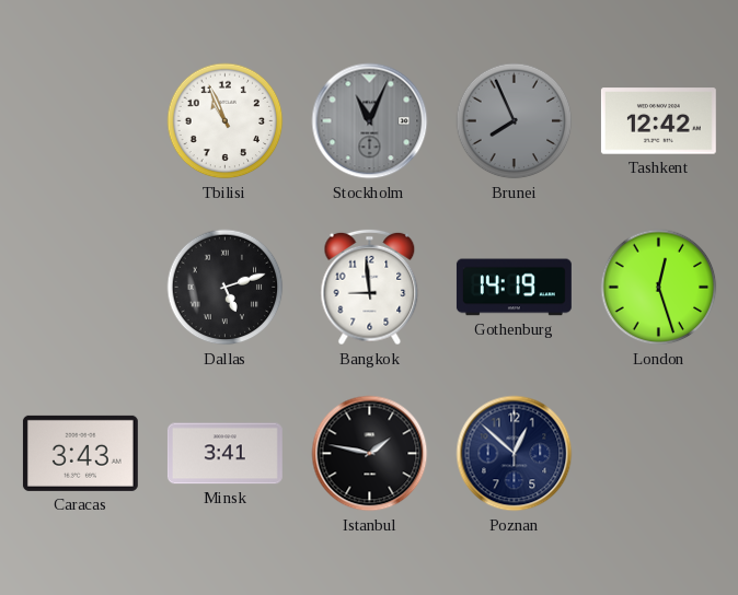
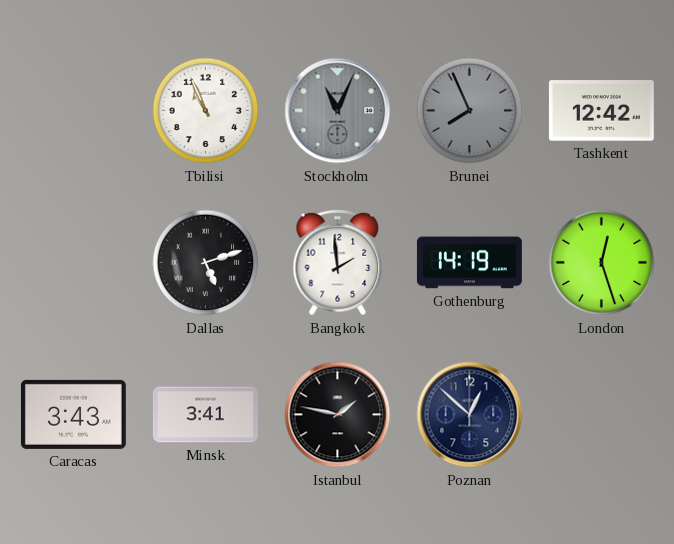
Bangkok: 8:59 -> 1:59 (338, 263)
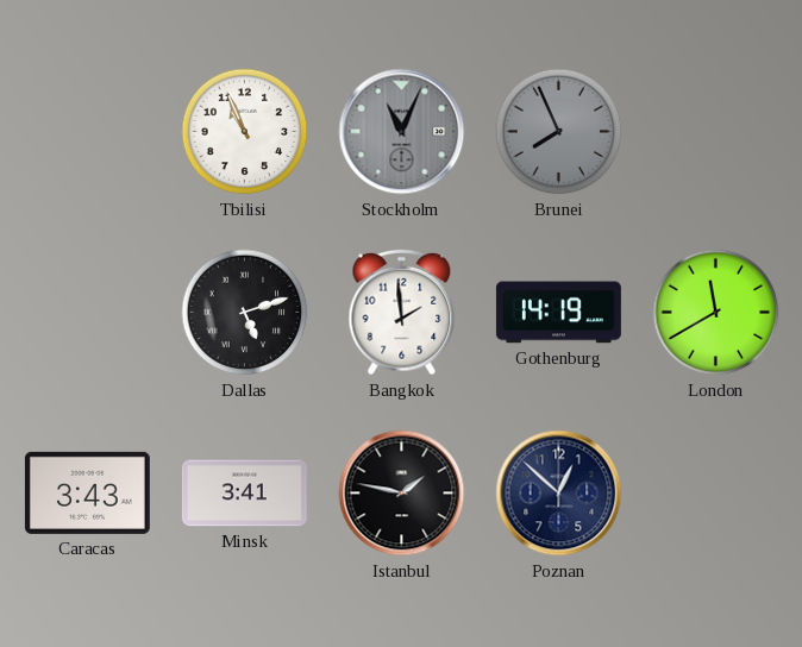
Tashkent: 12:42 -> none (601, 111)
London: 12:27 -> 11:40 (716, 313)
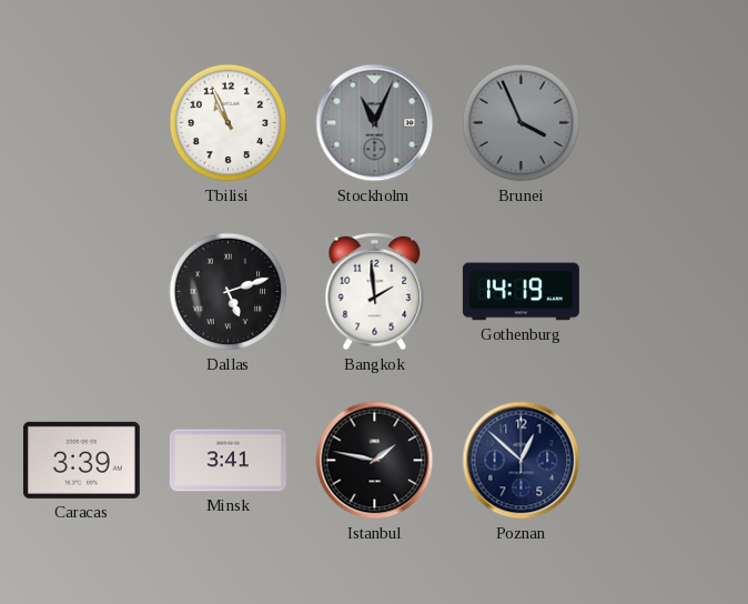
Brunei: 7:56 -> 3:56 (522, 123)
London: 11:40 -> none (716, 313)
Caracas: 3:43 -> 3:39 (81, 460)
